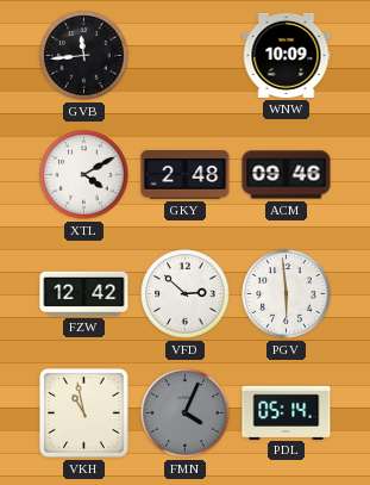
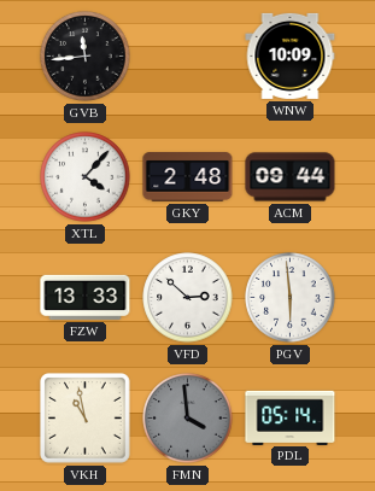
XTL: 4:10 -> 4:07 (86, 177)
ACM: 09:46 -> 09:44 (291, 177)
FZW: 12:42 -> 13:33 (86, 297)
FMN: 4:04 -> 3:59 (188, 419)
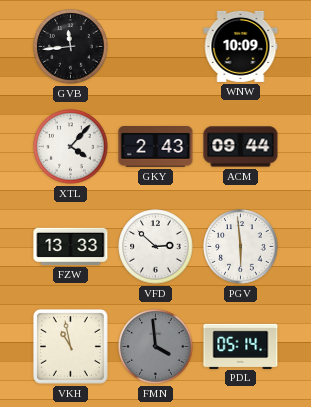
GKY: 2:48 -> 2:43 (156, 147)
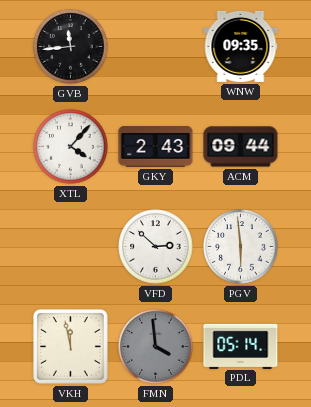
WNW: 10:09 -> 09:35 (241, 46)
FZW: 13:33 -> none (71, 246)
VKH: 10:58 -> 11:58 (71, 347)
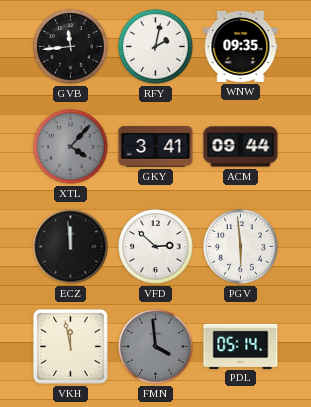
RFY: none -> 2:02 (156, 47)
XTL dial: white -> grey (71, 147)
GKY: 2:43 -> 3:41 (156, 147)
ECZ: none -> 11:59 (71, 247)
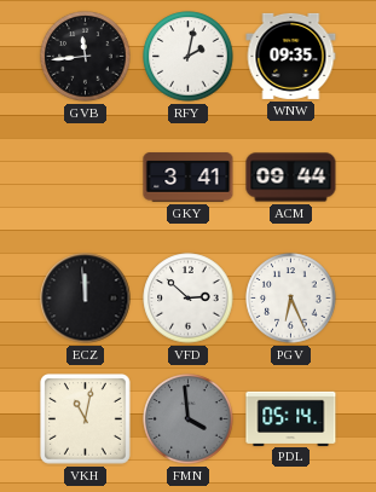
XTL: 4:07 -> none (71, 147)
PGV: 5:59 -> 6:26 (291, 299)
VKH: 11:58 -> 11:02 (86, 419)
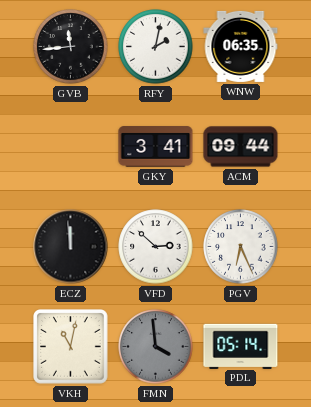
WNW: 09:35 -> 06:35 (241, 46)
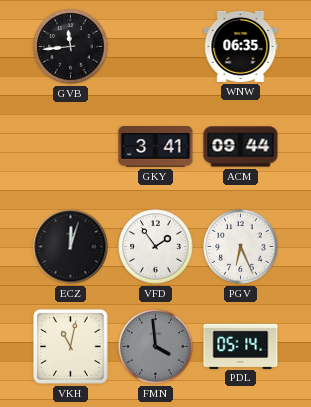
RFY: 2:02 -> none (156, 47)
ECZ: 11:59 -> 12:03 (71, 247)
VFD: 2:52 -> 1:54 (156, 247)
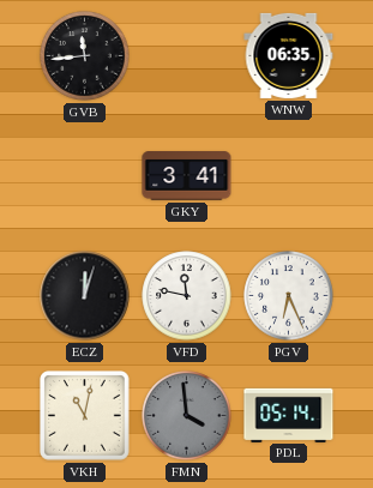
ACM: 09:44 -> none (241, 147)
VFD: 1:54 -> 11:47 (187, 296)
